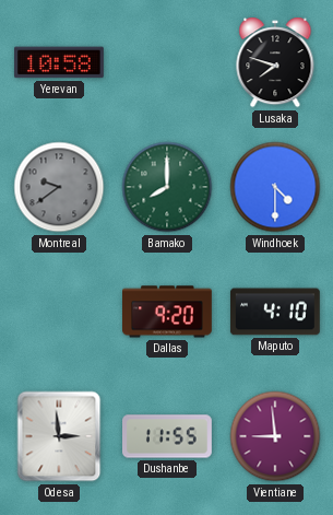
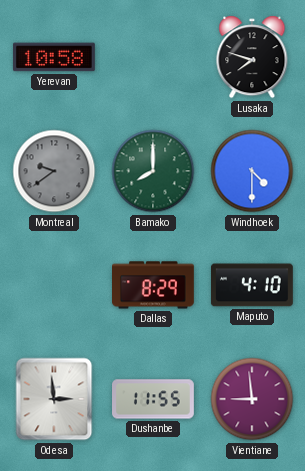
Dallas: 9:20 -> 8:29 (154, 285)
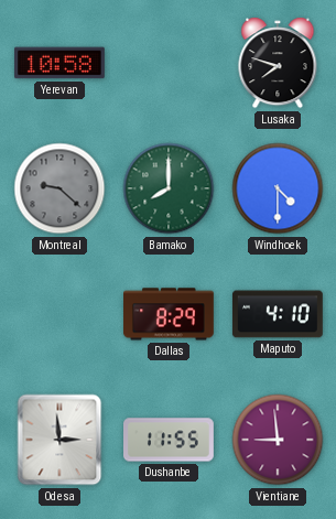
Montreal: 9:39 -> 9:22 (59, 188)
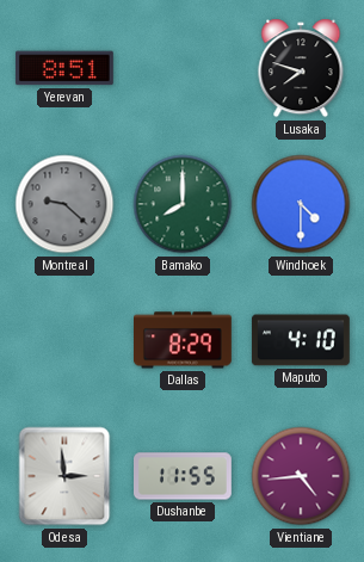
Yerevan: 10:58 -> 8:51 (64, 68)
Vientiane: 8:59 -> 4:44 (301, 476)
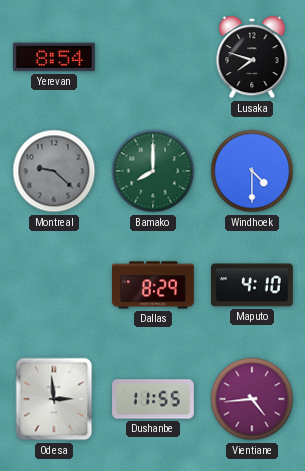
Yerevan: 8:51 -> 8:54 (54, 57)
